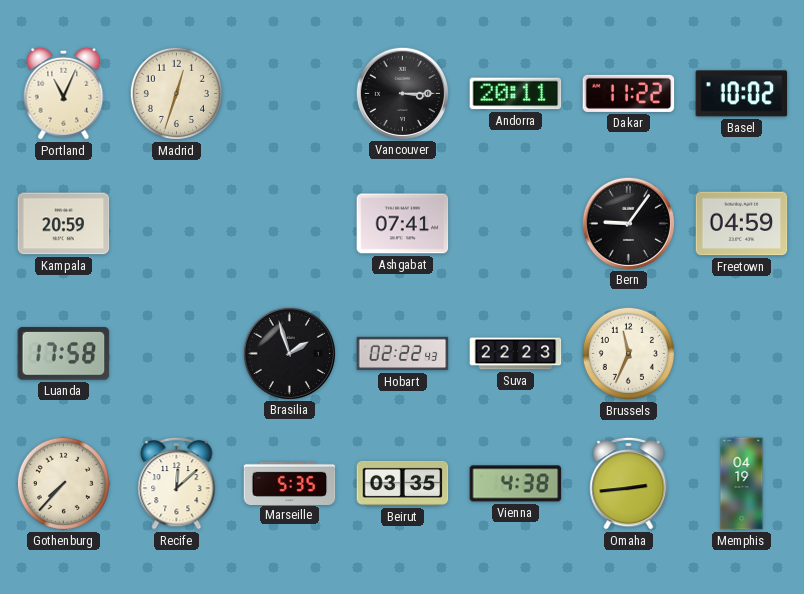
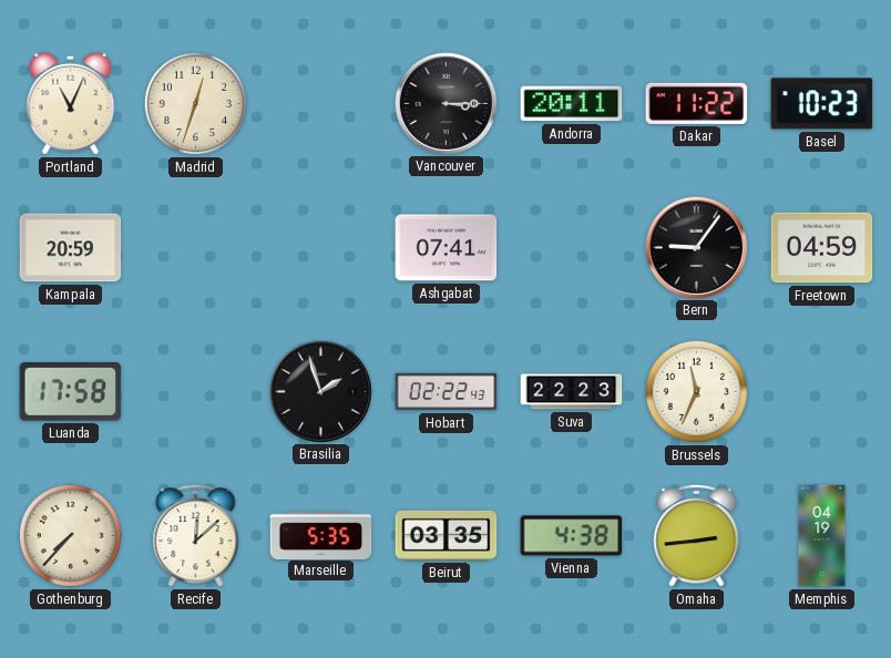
Basel: 10:02 -> 10:23 (822, 104)
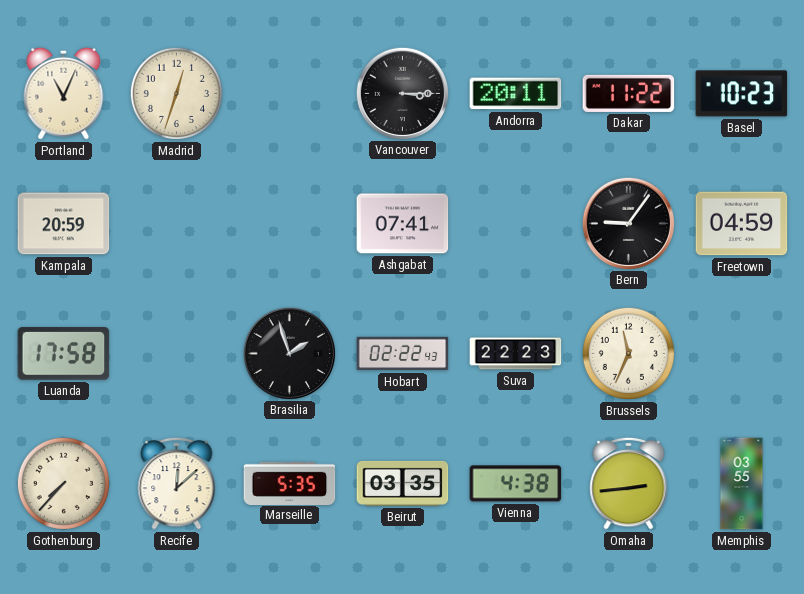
Memphis: 04:19 -> 03:55 (742, 484)
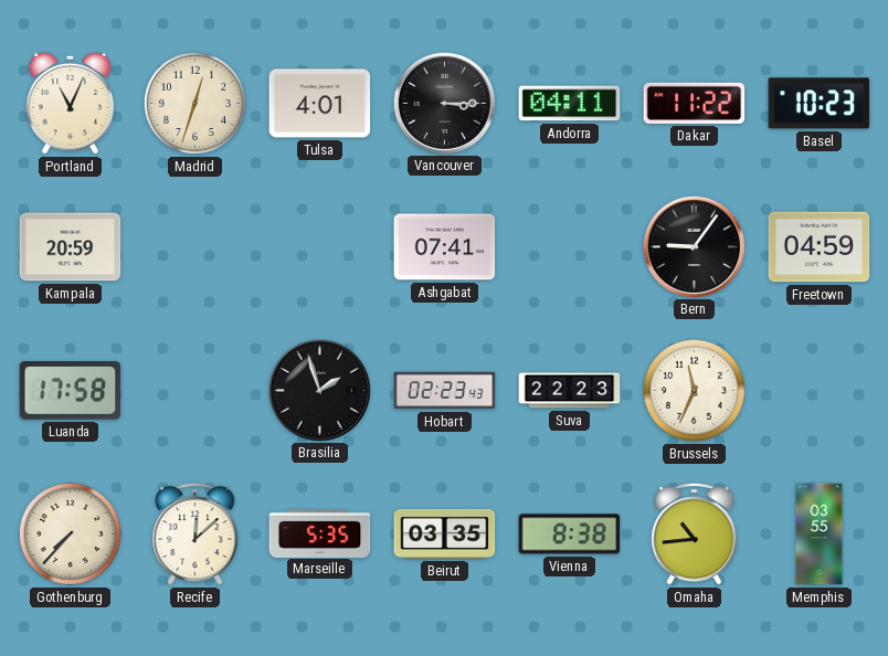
Tulsa: none -> 4:01 (320, 104)
Andorra: 20:11 -> 04:11 (570, 104)
Hobart: 02:22 -> 02:23 (445, 391)
Vienna: 4:38 -> 8:38 (570, 535)
Omaha: 2:44 -> 10:44 (695, 533)
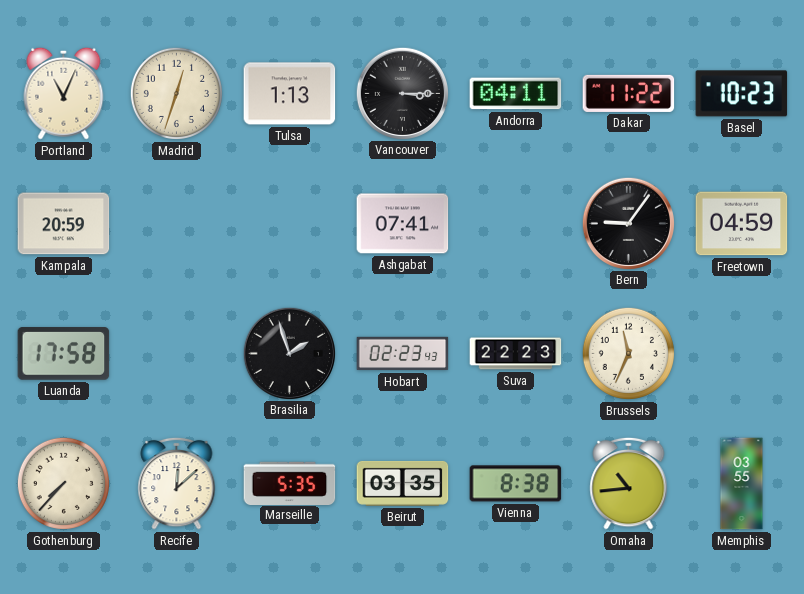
Tulsa: 4:01 -> 1:13 (290, 94)
